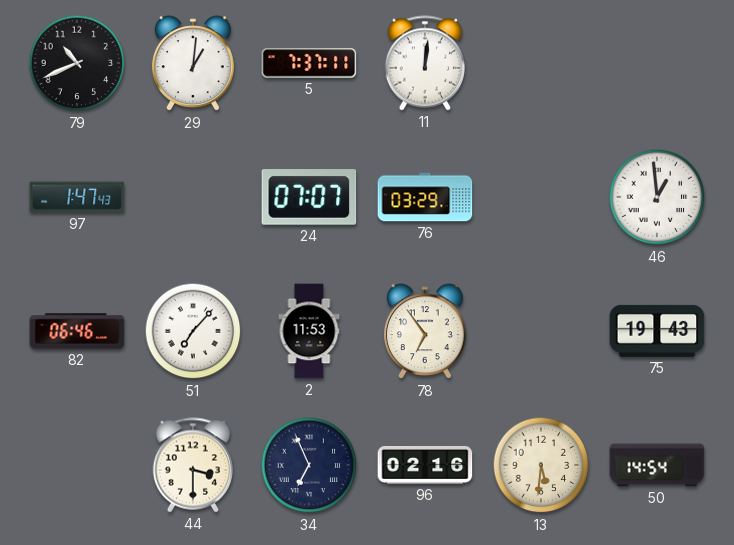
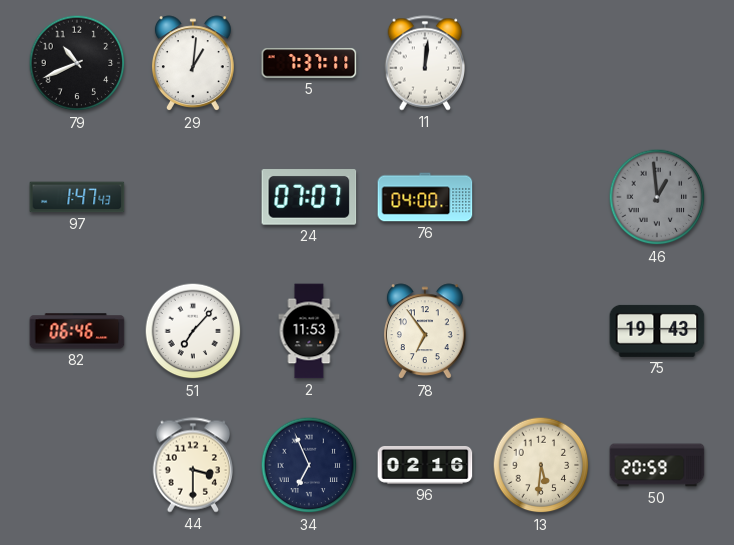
76: 03:29 -> 04:00 (425, 197)
46 dial: white -> grey (657, 197)
50: 14:54 -> 20:59 (657, 465)
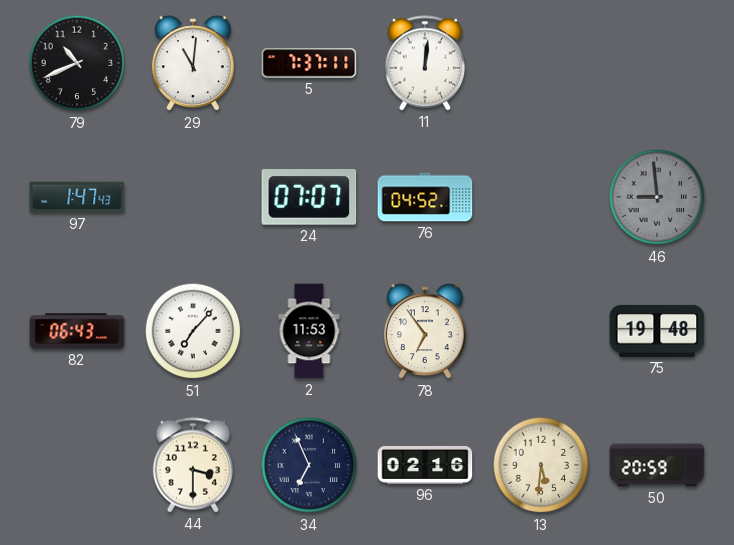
29: 1:01 -> 11:01 (193, 64)
76: 04:00 -> 04:52 (425, 197)
46: 12:59 -> 8:59 (657, 197)
82: 06:46 -> 06:43 (77, 331)
75: 19:43 -> 19:48 (657, 331)
